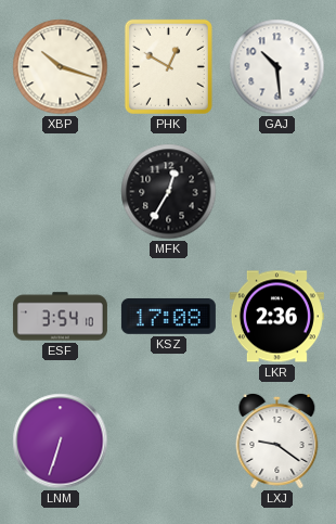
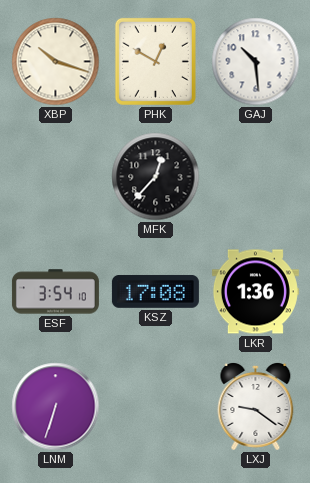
MFK: 12:35 -> 12:37 (156, 177)
LKR: 2:36 -> 1:36 (255, 292)
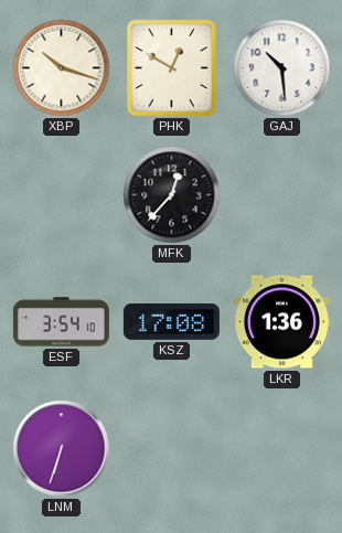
LXJ: 9:21 -> none (256, 406)
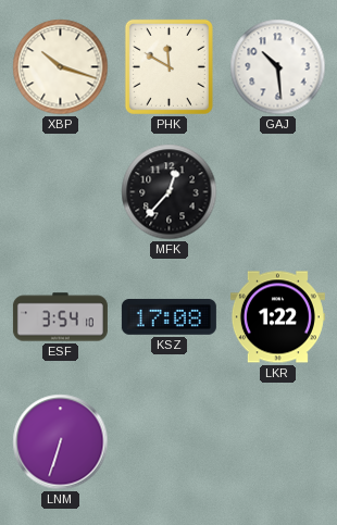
PHK: 12:50 -> 11:50 (168, 66)
LKR: 1:36 -> 1:22 (277, 317)
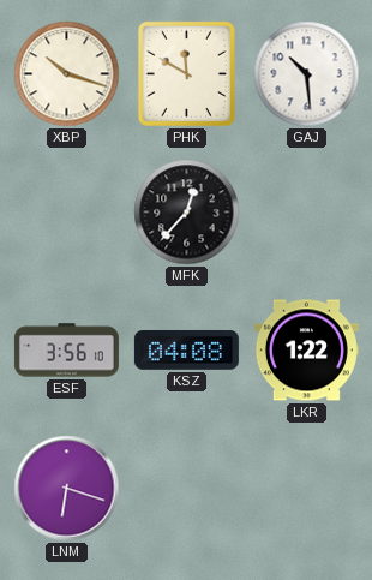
ESF: 3:54 -> 3:56 (66, 351)
KSZ: 17:08 -> 04:08 (186, 349)
LNM: 6:33 -> 6:18 (67, 489)
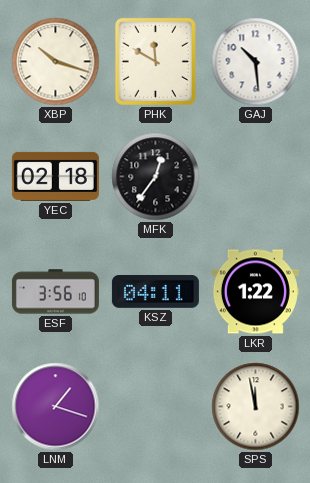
YEC: none -> 02:18 (55, 176)
MFK: 12:37 -> 12:36 (156, 177)
KSZ: 04:08 -> 04:11 (155, 291)
LNM: 6:18 -> 1:18 (56, 407)
SPS: none -> 11:58 (256, 407)
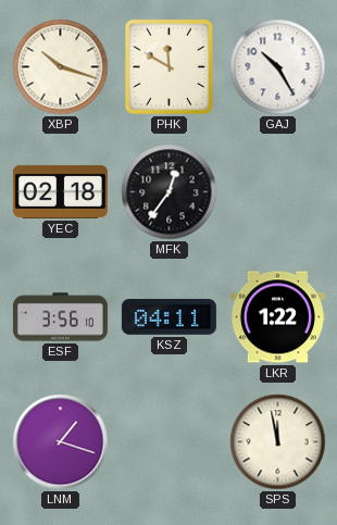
GAJ: 10:29 -> 10:25 (278, 67)
